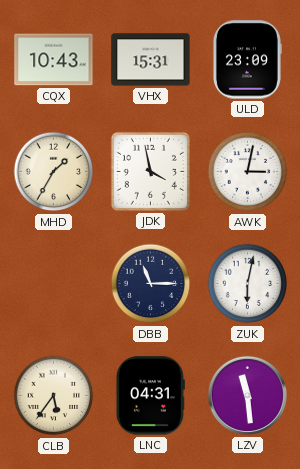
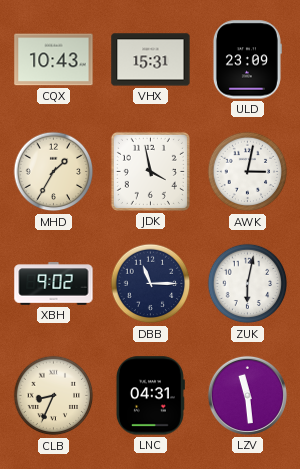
XBH: none -> 9:02 (54, 284)
CLB: 5:36 -> 8:34 (54, 396)
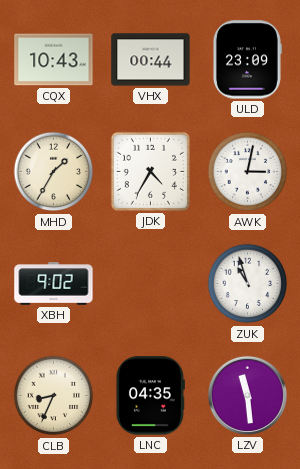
VHX: 15:31 -> 00:44 (151, 60)
JDK: 3:58 -> 4:35 (150, 171)
DBB: 11:15 -> none (151, 284)
ZUK: 6:02 -> 10:57 (248, 284)
LNC: 04:31 -> 04:35 (150, 396)
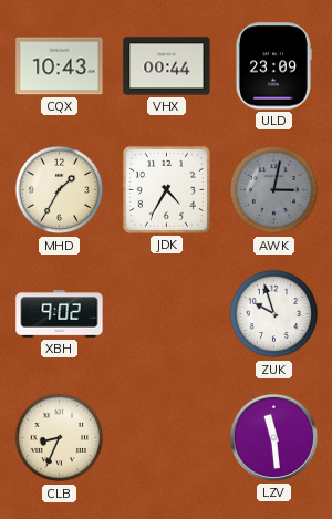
AWK dial: white -> grey (274, 190)
ZUK: 10:57 -> 9:57 (274, 314)
LNC: 04:35 -> none (150, 396)
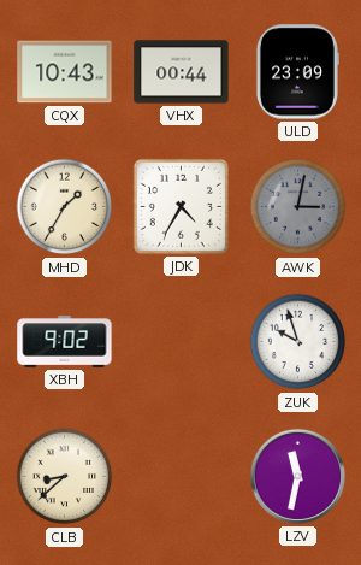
CLB: 8:34 -> 8:38 (65, 477)
LZV: 11:29 -> 11:32 (297, 476)
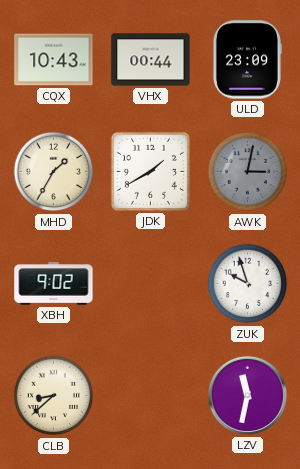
JDK: 4:35 -> 1:40 (150, 171)
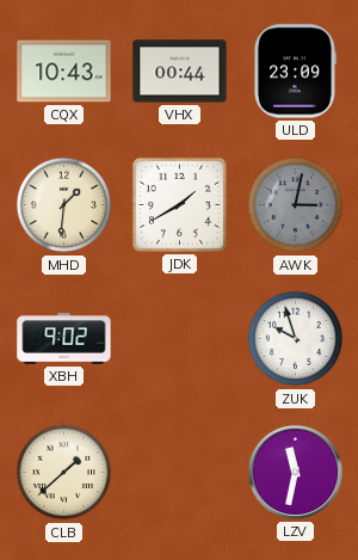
MHD: 1:35 -> 1:31 (64, 205)
CLB: 8:38 -> 1:38 (64, 473)
